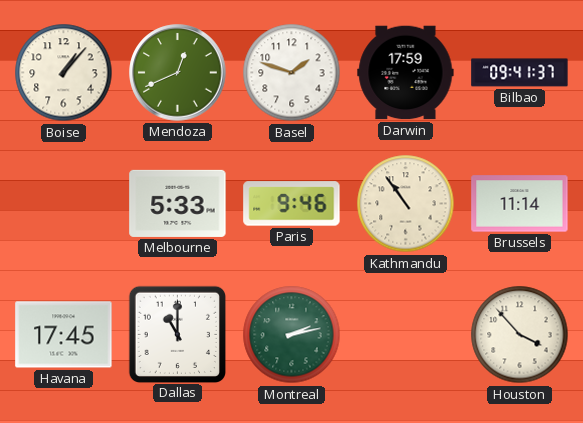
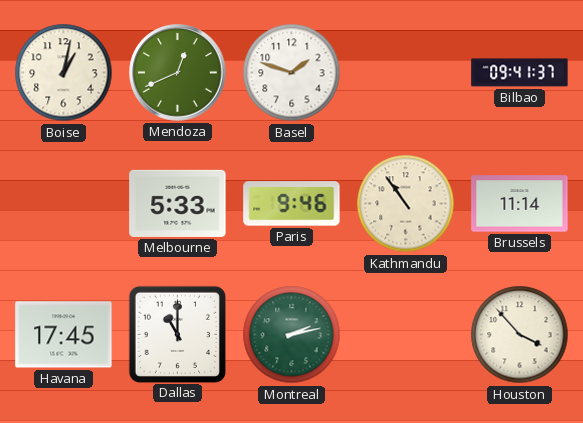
Boise: 1:07 -> 1:02 (64, 73)
Darwin: 17:59 -> none (406, 73)
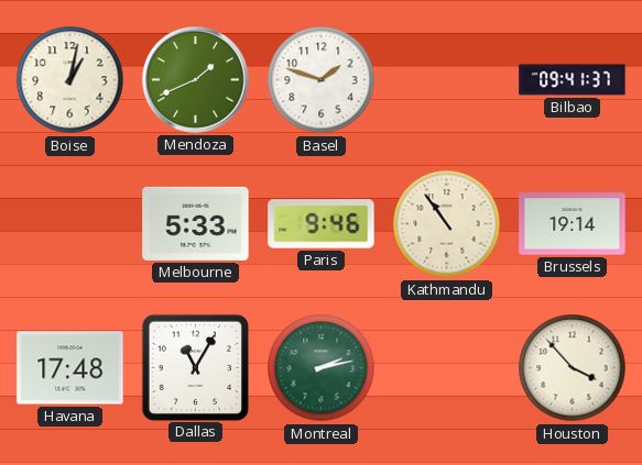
Mendoza: 12:41 -> 1:41 (196, 80)
Brussels: 11:14 -> 19:14 (573, 224)
Havana: 17:45 -> 17:48 (70, 368)
Dallas: 11:00 -> 11:05 (195, 367)
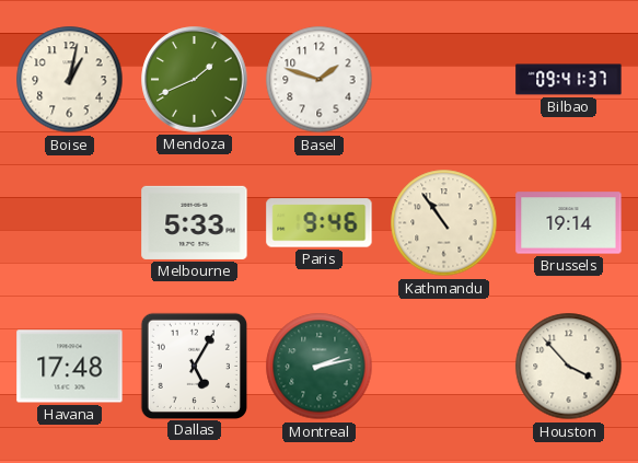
Dallas: 11:05 -> 5:05 (194, 366)
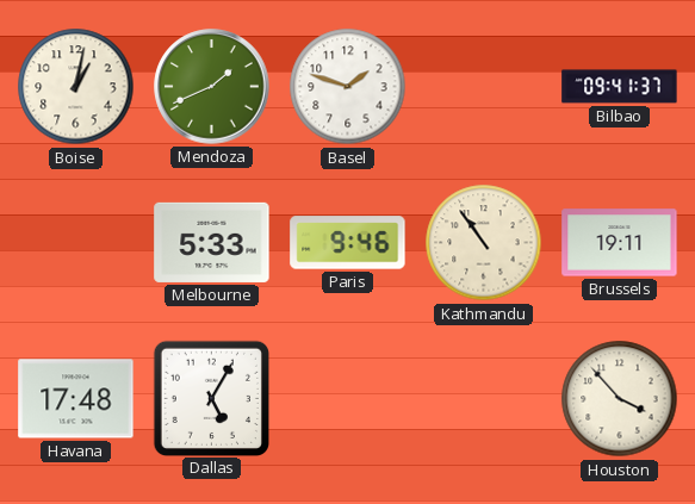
Brussels: 19:14 -> 19:11 (620, 243)
Montreal: 2:13 -> none (320, 367)
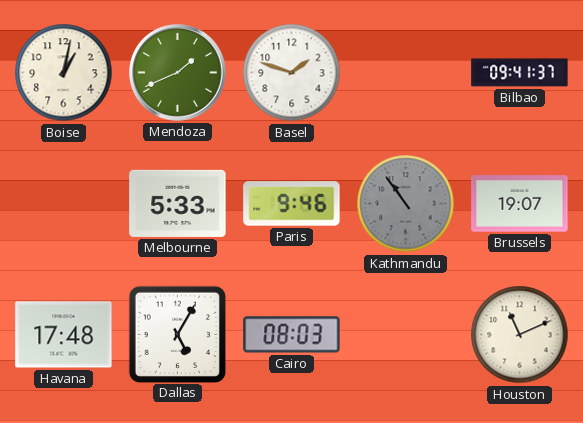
Kathmandu dial: cream -> grey (406, 204)
Brussels: 19:11 -> 19:07 (520, 204)
Cairo: none -> 08:03 (292, 335)
Houston: 3:53 -> 11:11 (520, 335)
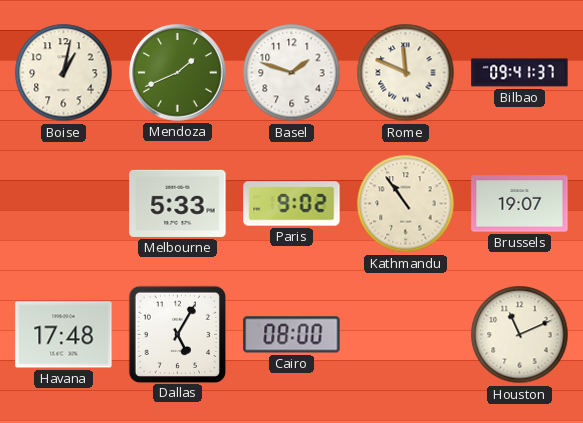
Rome: none -> 11:49 (406, 73)
Paris: 9:46 -> 9:02 (292, 204)
Kathmandu dial: grey -> cream (406, 204)
Cairo: 08:03 -> 08:00 (292, 335)
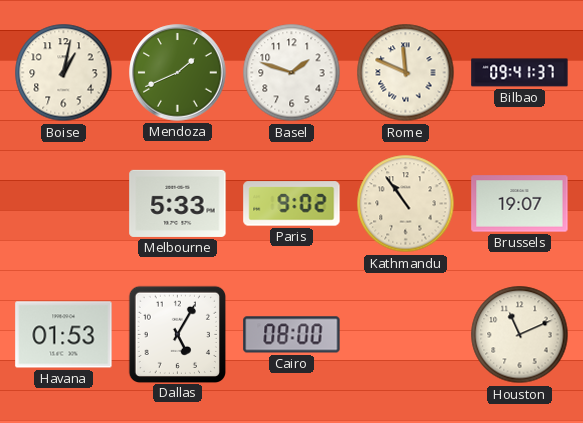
Havana: 17:48 -> 01:53 (64, 335)
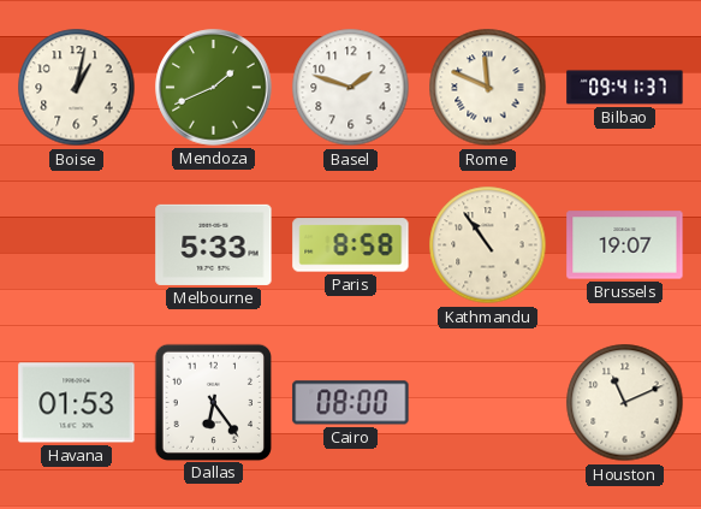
Paris: 9:02 -> 8:58 (351, 245)
Dallas: 5:05 -> 6:24 (213, 402)
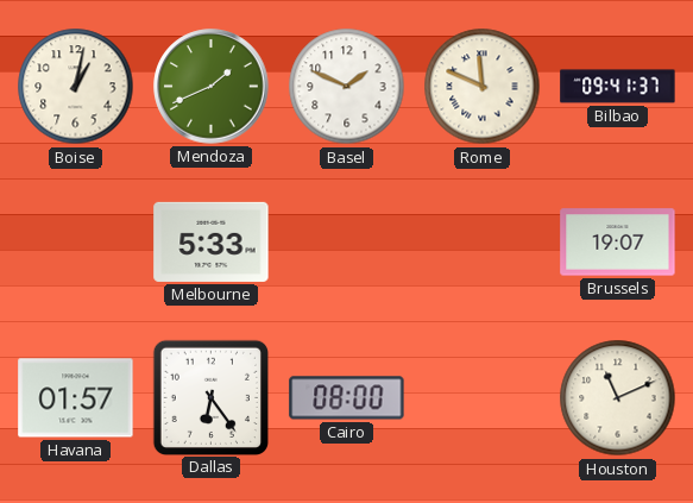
Basel: 1:48 -> 1:49 (347, 87)
Paris: 8:58 -> none (351, 245)
Kathmandu: 10:54 -> none (488, 245)
Havana: 01:53 -> 01:57 (76, 398)
